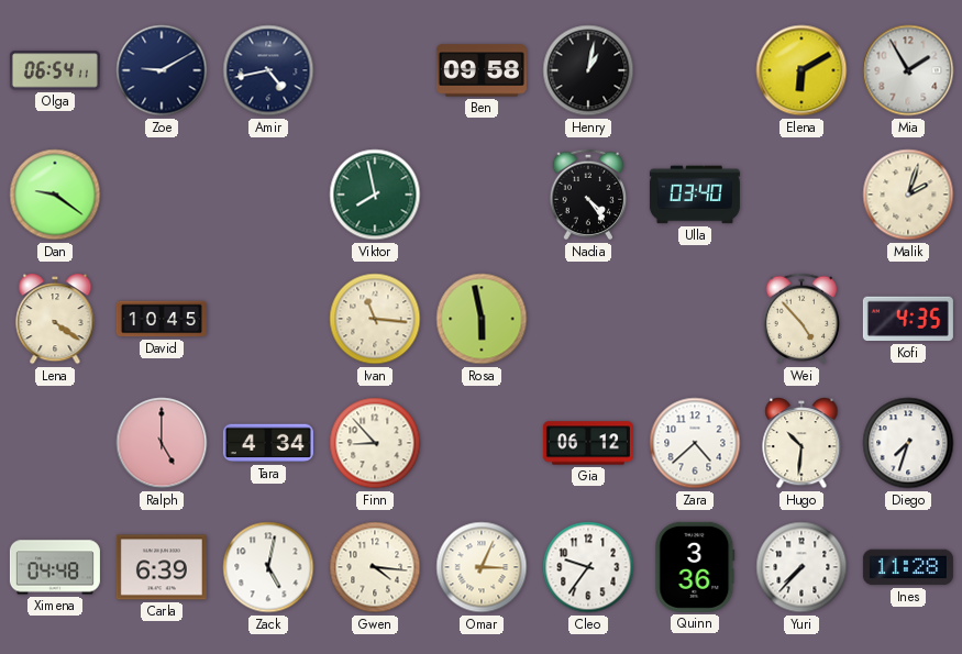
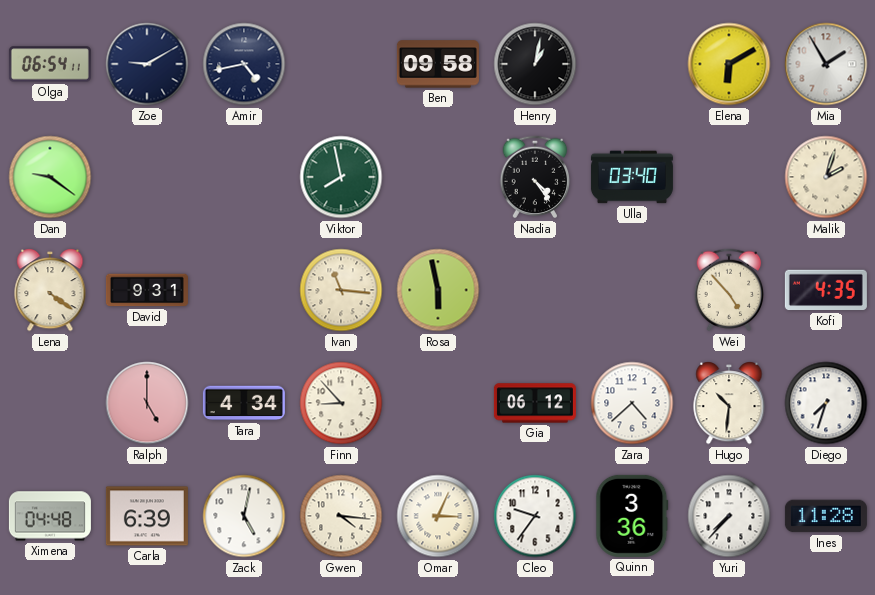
David: 10:45 -> 9:31 (147, 290)
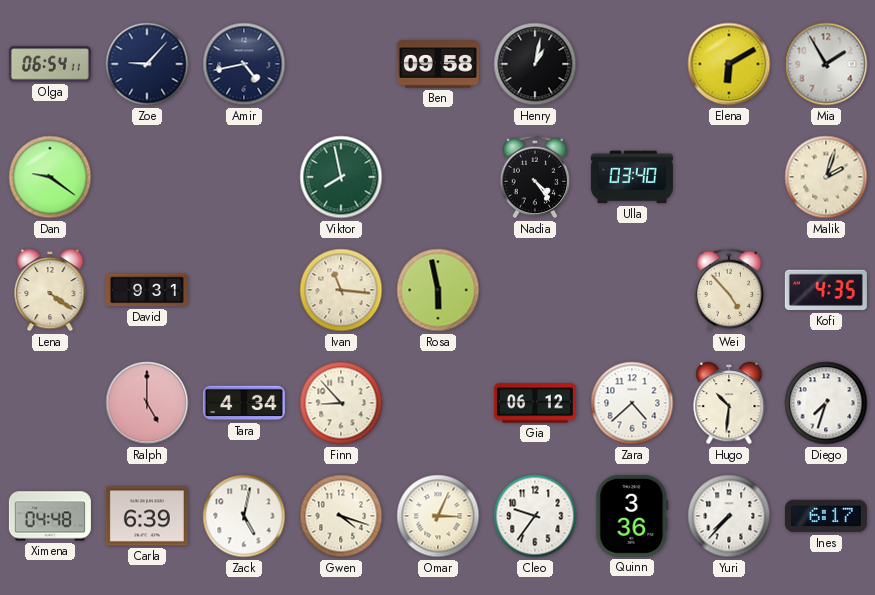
Zoe: 9:10 -> 9:07 (147, 64)
Gwen: 4:16 -> 4:18 (341, 516)
Ines: 11:28 -> 6:17 (826, 516)
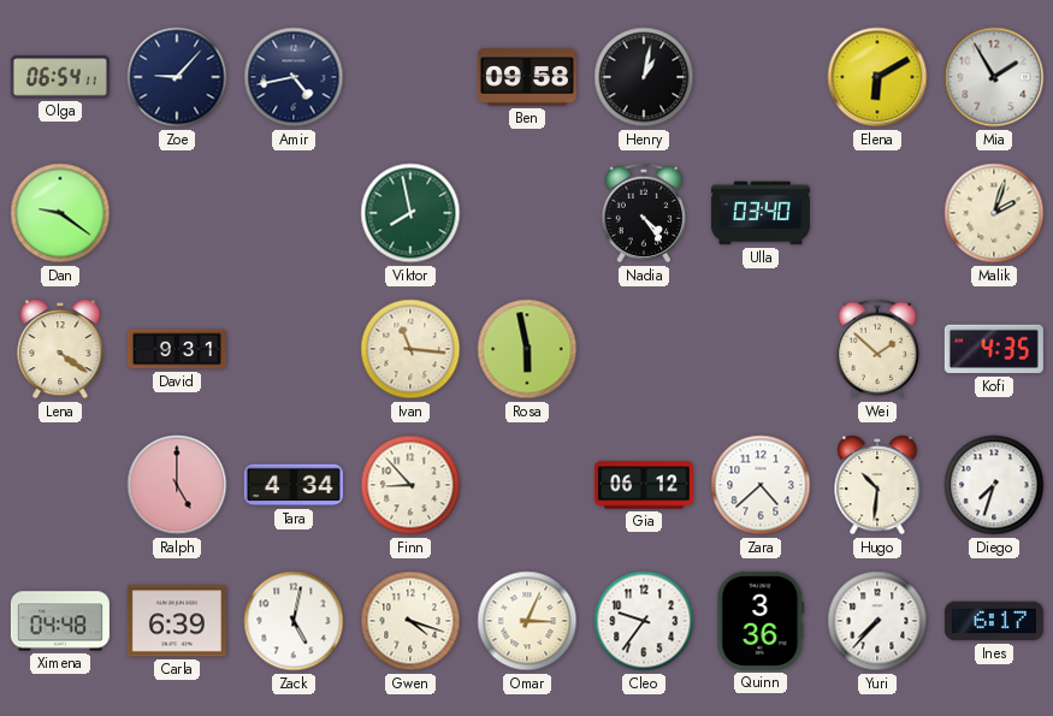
Wei: 4:53 -> 1:52 (877, 349)
